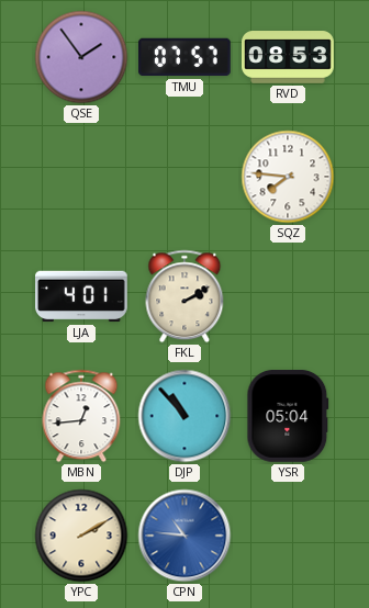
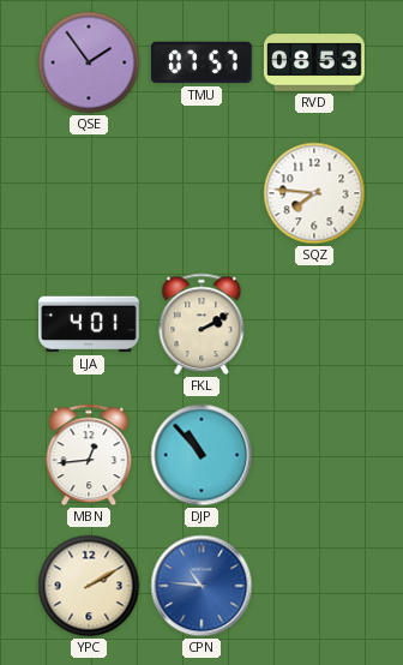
YSR: 05:04 -> none (288, 416)
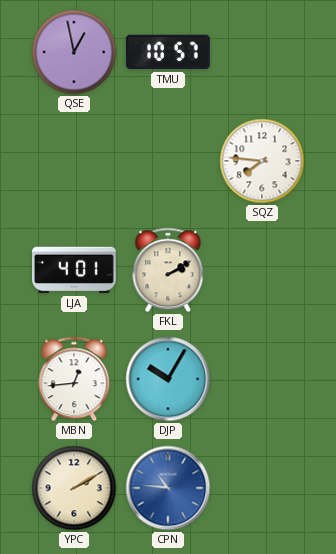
QSE: 1:54 -> 12:58 (74, 52)
TMU: 07:57 -> 10:57 (168, 52)
RVD: 08:53 -> none (314, 62)
DJP: 10:53 -> 10:05 (168, 379)
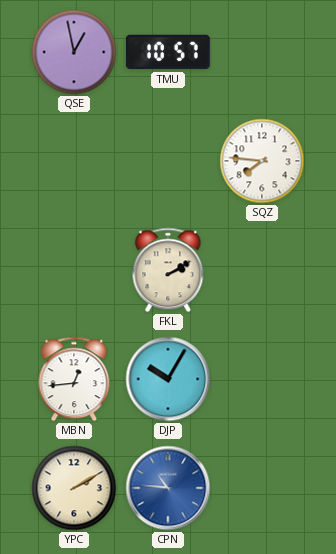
LJA: 4:01 -> none (75, 270)
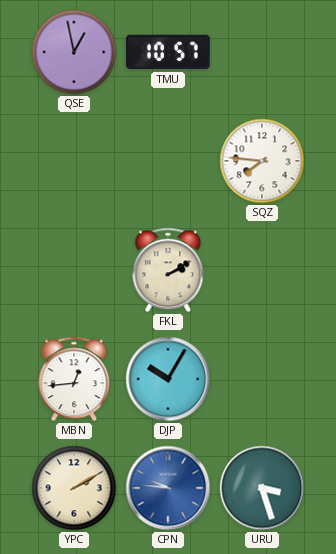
CPN: 10:46 -> 9:46 (168, 488)
URU: none -> 3:27 (262, 488)
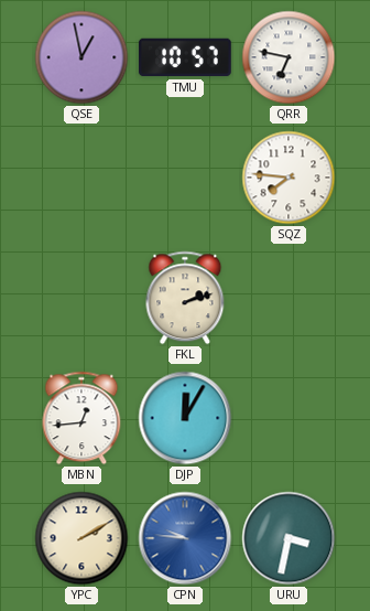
QRR: none -> 6:47 (289, 57)
FKL: 2:10 -> 2:12 (185, 298)
DJP: 10:05 -> 12:05 (185, 418)
URU: 3:27 -> 3:32 (289, 538)
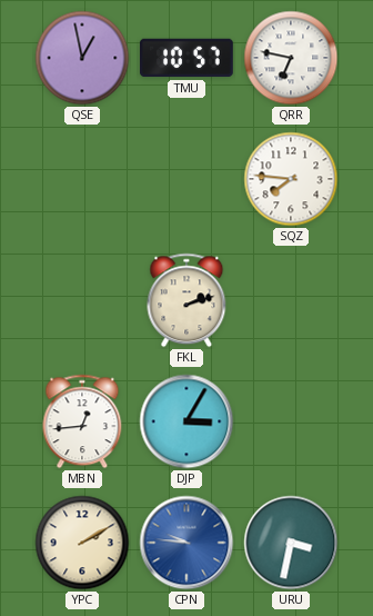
DJP: 12:05 -> 3:05 (186, 421)
